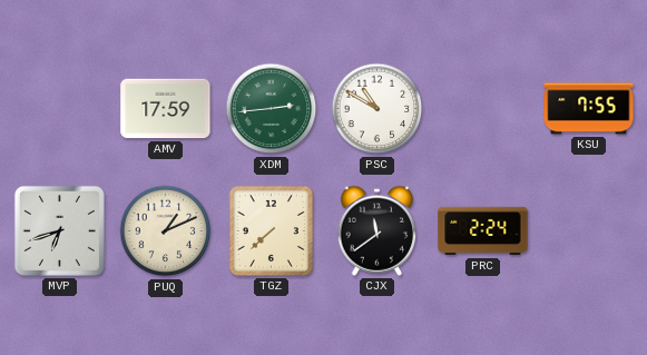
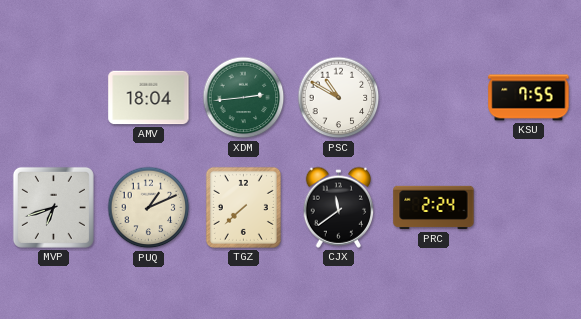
AMV: 17:59 -> 18:04 (149, 98)
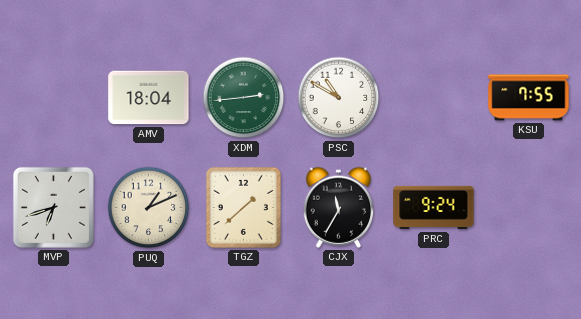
TGZ: 7:38 -> 1:38 (243, 207)
CJX: 11:39 -> 11:35 (339, 207)
PRC: 2:24 -> 9:24 (434, 208)
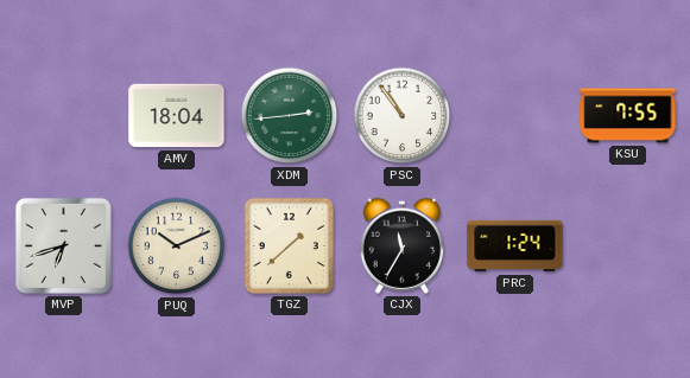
PSC: 10:50 -> 10:54 (403, 116)
PUQ: 1:11 -> 10:11 (177, 246)
PRC: 9:24 -> 1:24 (515, 246)
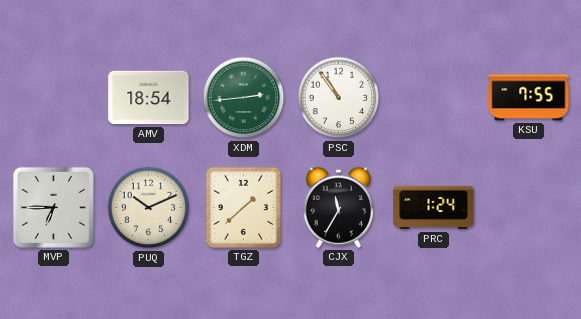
AMV: 18:04 -> 18:54 (149, 98)
MVP: 6:42 -> 6:45 (53, 207)
